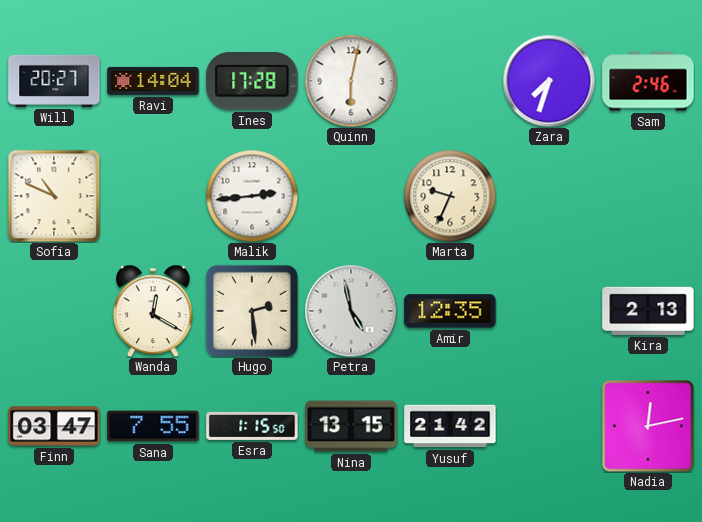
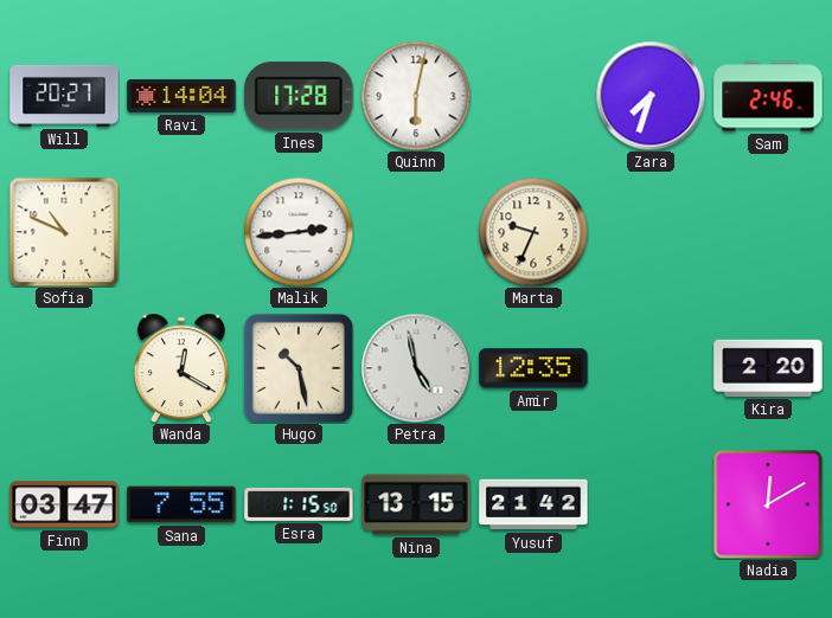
Hugo: 2:29 -> 10:28 (299, 368)
Kira: 2:13 -> 2:20 (768, 368)
Nadia: 12:13 -> 12:10 (768, 504)
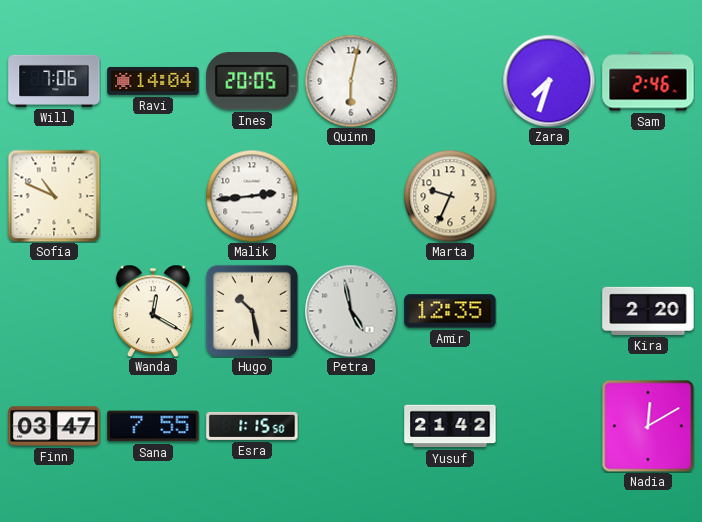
Will: 20:27 -> 7:06 (54, 81)
Ines: 17:28 -> 20:05 (252, 81)
Nina: 13:15 -> none (416, 504)
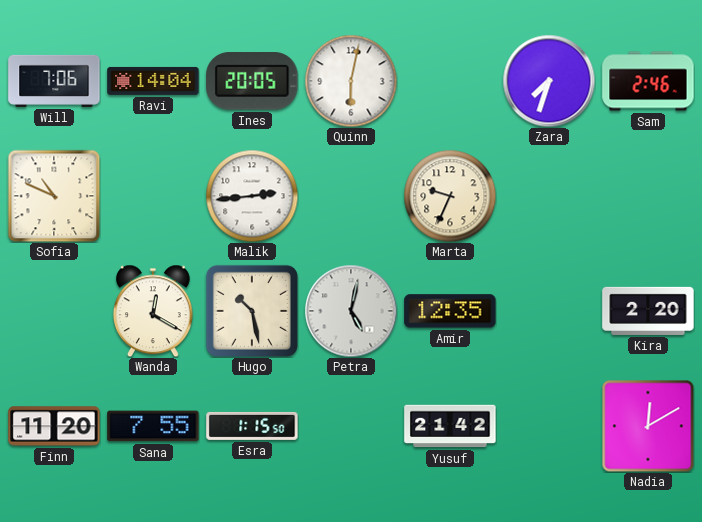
Petra: 4:58 -> 5:02 (351, 311)
Finn: 03:47 -> 11:20 (54, 426)
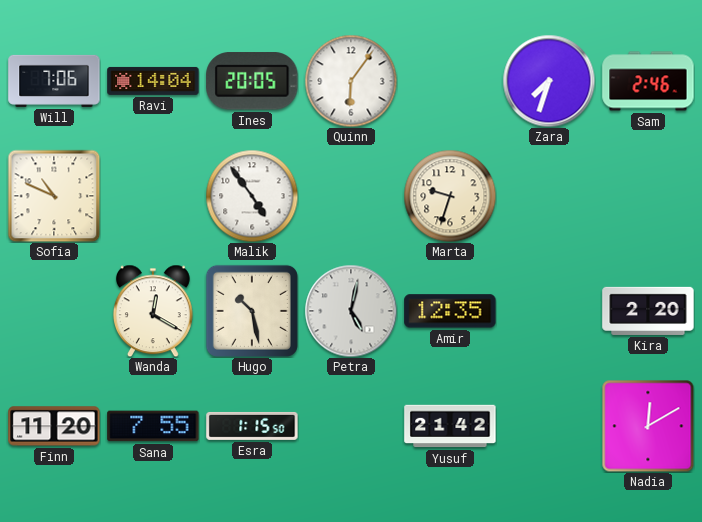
Quinn: 6:02 -> 6:06 (351, 81)
Malik: 2:44 -> 4:54 (252, 196)
Marta: 9:34 -> 9:33 (450, 196)
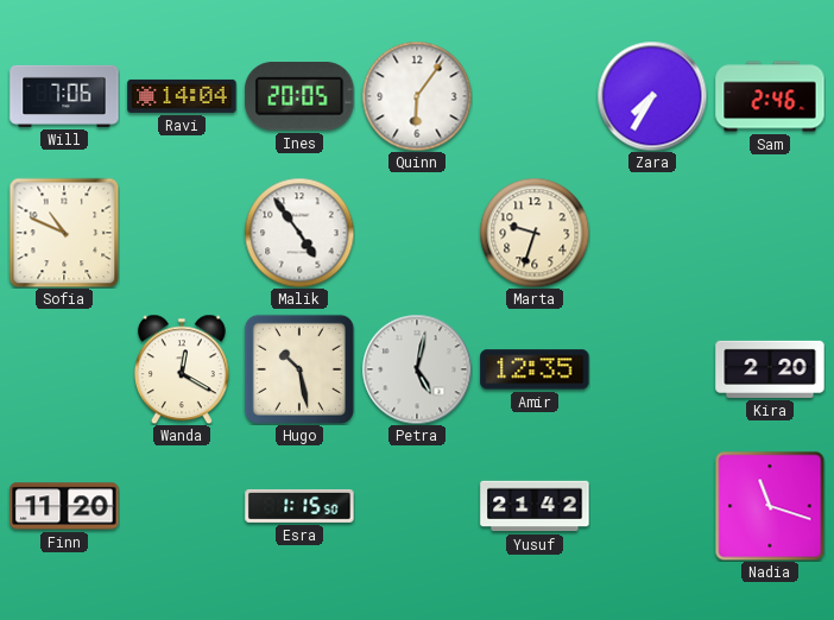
Zara: 7:33 -> 7:35 (652, 96)
Sana: 7:55 -> none (153, 426)
Nadia: 12:10 -> 11:18 (770, 506)
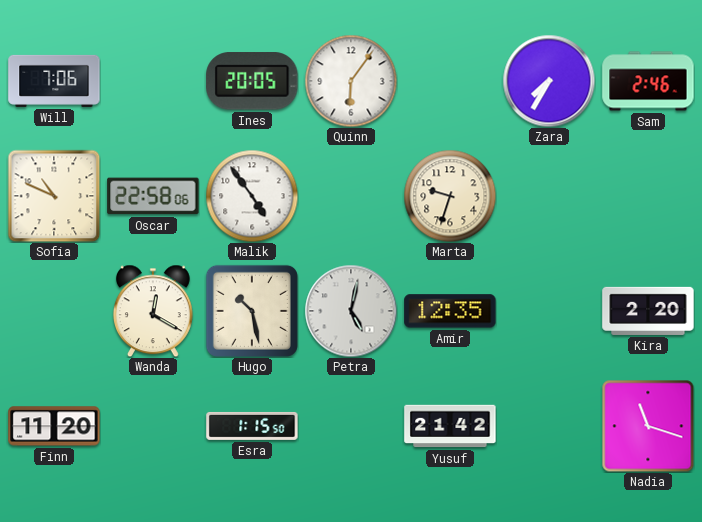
Ravi: 14:04 -> none (182, 96)
Oscar: none -> 22:58 (153, 196)
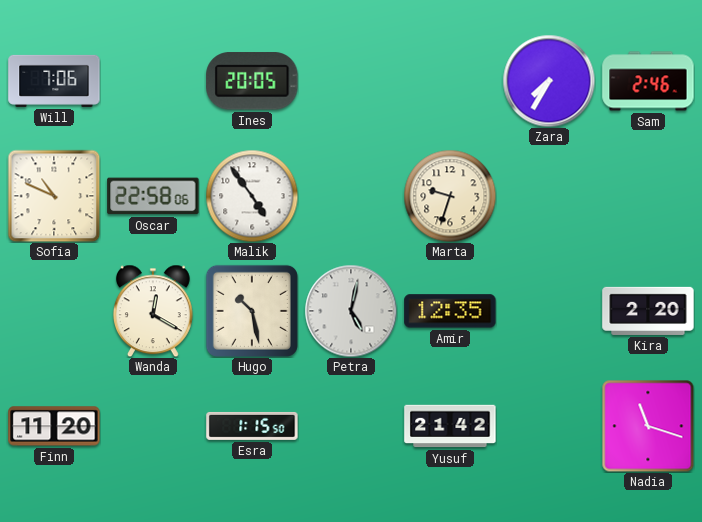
Quinn: 6:06 -> none (351, 81)
